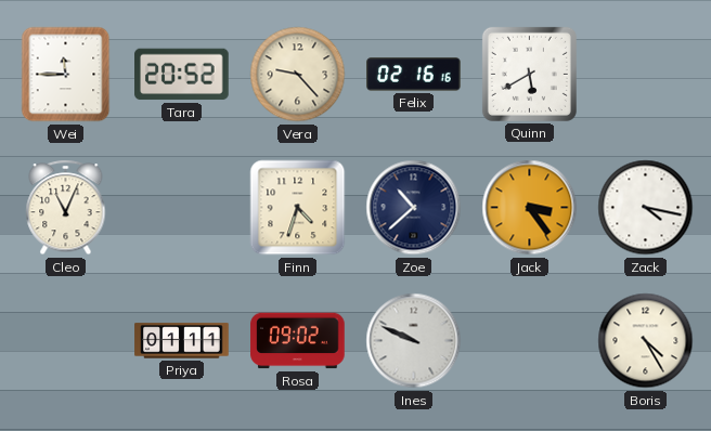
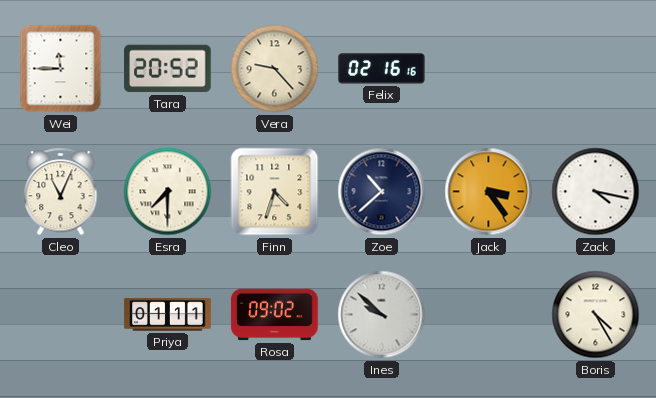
Quinn: 5:40 -> none (529, 74)
Esra: none -> 7:30 (168, 192)
Ines: 9:49 -> 9:52 (382, 315)
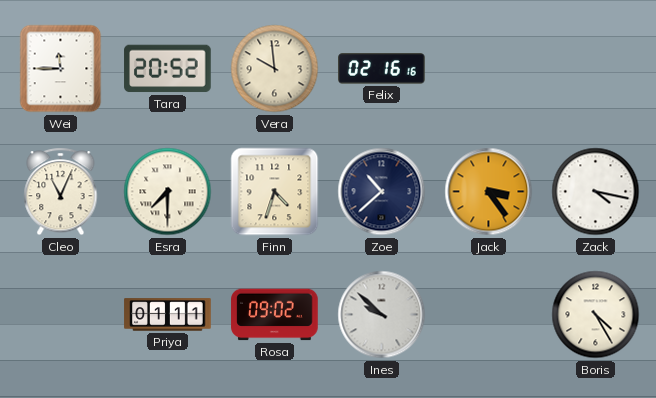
Vera: 9:23 -> 9:59 (275, 69)
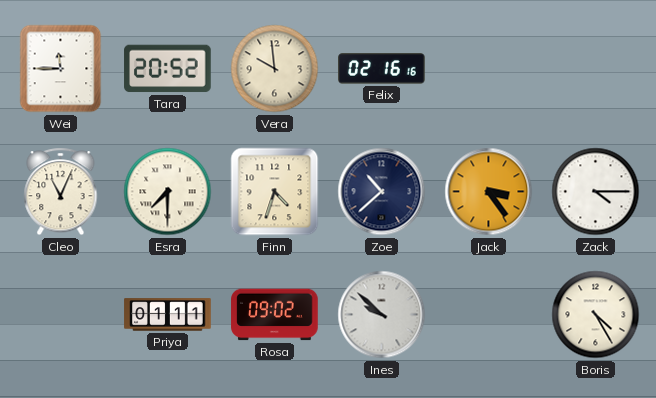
Zack: 4:17 -> 4:15 (596, 192)
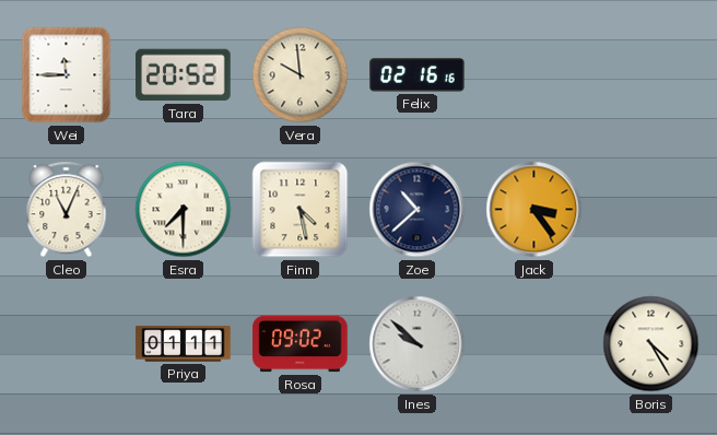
Finn: 4:33 -> 4:28 (301, 210)
Zack: 4:15 -> none (596, 192)
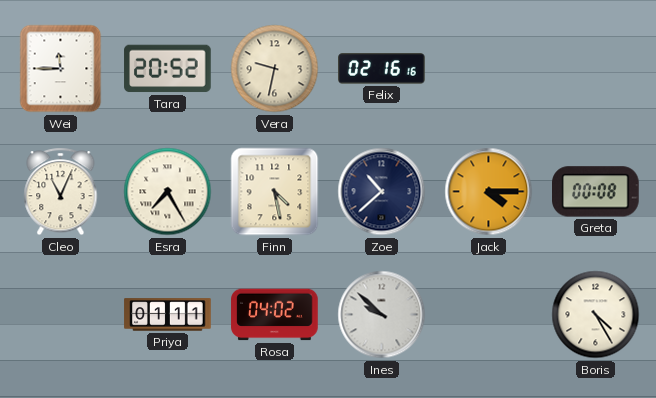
Vera: 9:59 -> 9:32 (275, 69)
Esra: 7:30 -> 7:25 (168, 192)
Jack: 3:24 -> 4:15 (489, 192)
Greta: none -> 00:08 (596, 192)
Rosa: 09:02 -> 04:02 (275, 315)
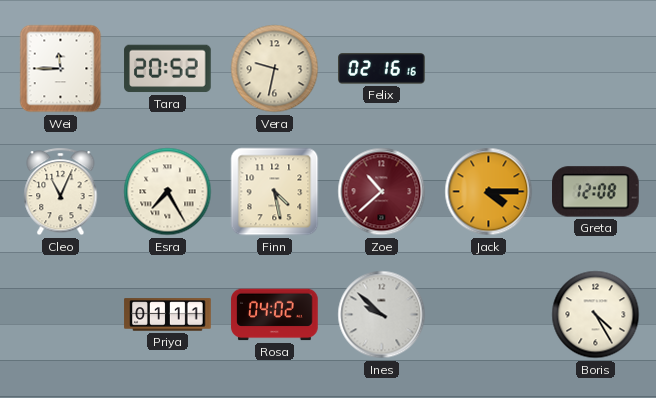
Zoe dial: navy -> burgundy (382, 192)
Greta: 00:08 -> 12:08 (596, 192)
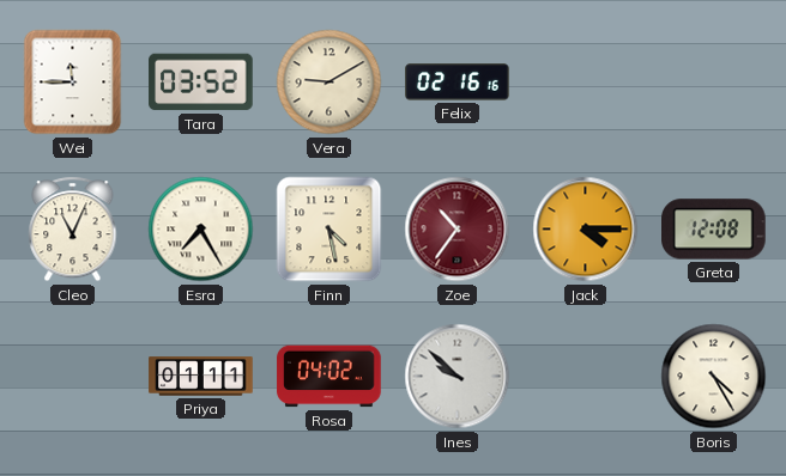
Tara: 20:52 -> 03:52 (201, 83)
Vera: 9:32 -> 9:10 (329, 83)
Zoe: 10:38 -> 10:36 (458, 230)
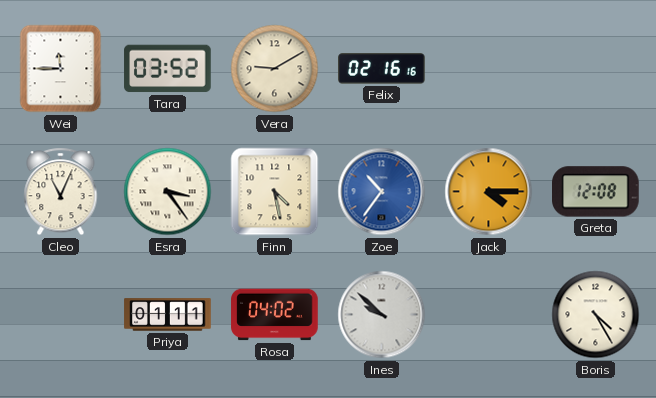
Esra: 7:25 -> 3:24 (168, 192)
Zoe dial: burgundy -> blue (382, 192)
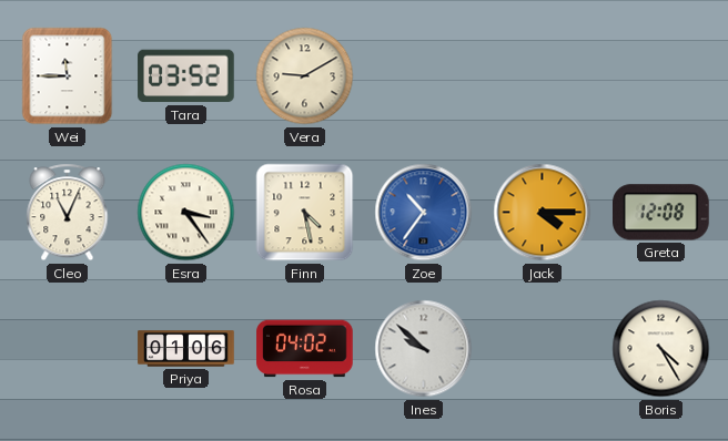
Felix: 02:16 -> none (382, 69)
Priya: 01:11 -> 01:06 (186, 349)
